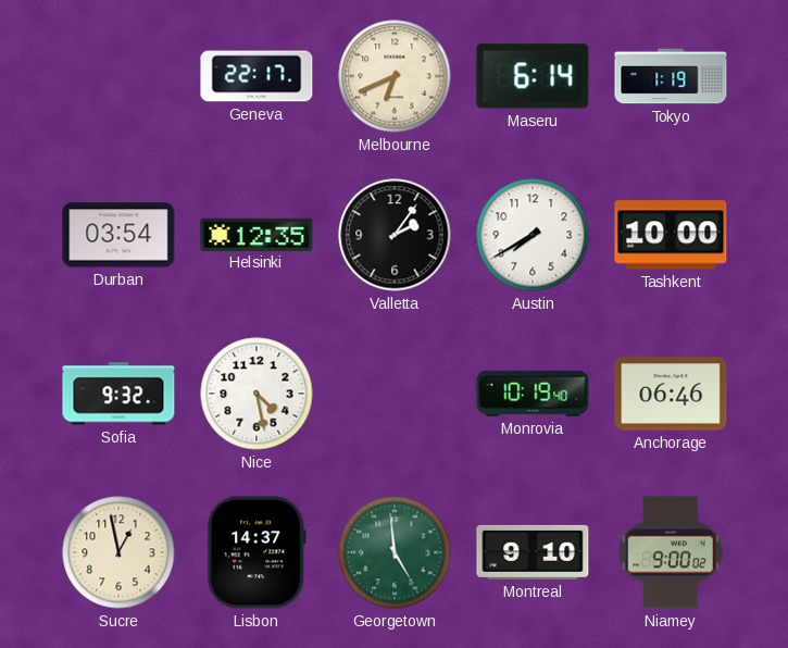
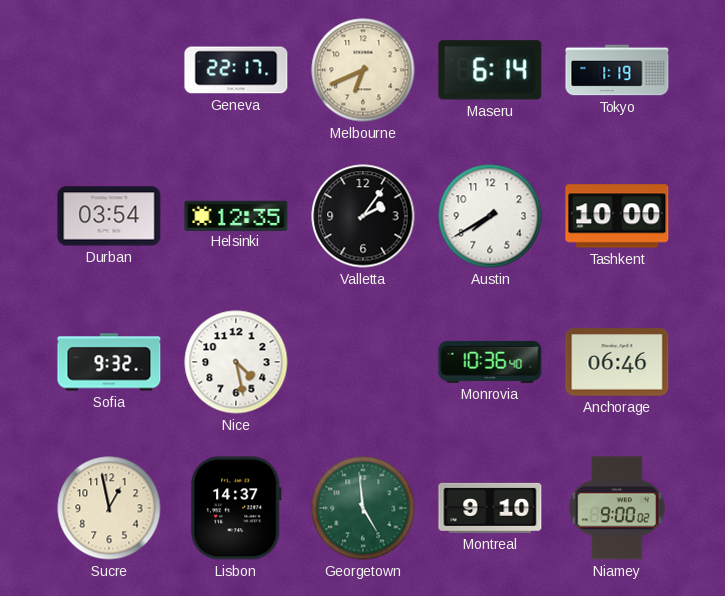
Monrovia: 10:19 -> 10:36 (490, 362)
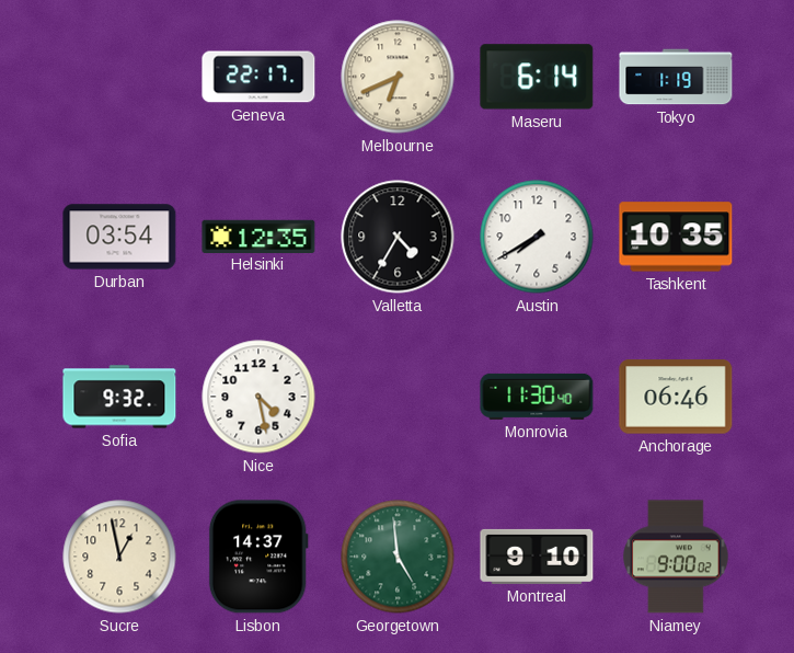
Valletta: 2:06 -> 4:35 (398, 237)
Tashkent: 10:00 -> 10:35 (676, 237)
Monrovia: 10:36 -> 11:30 (537, 397)
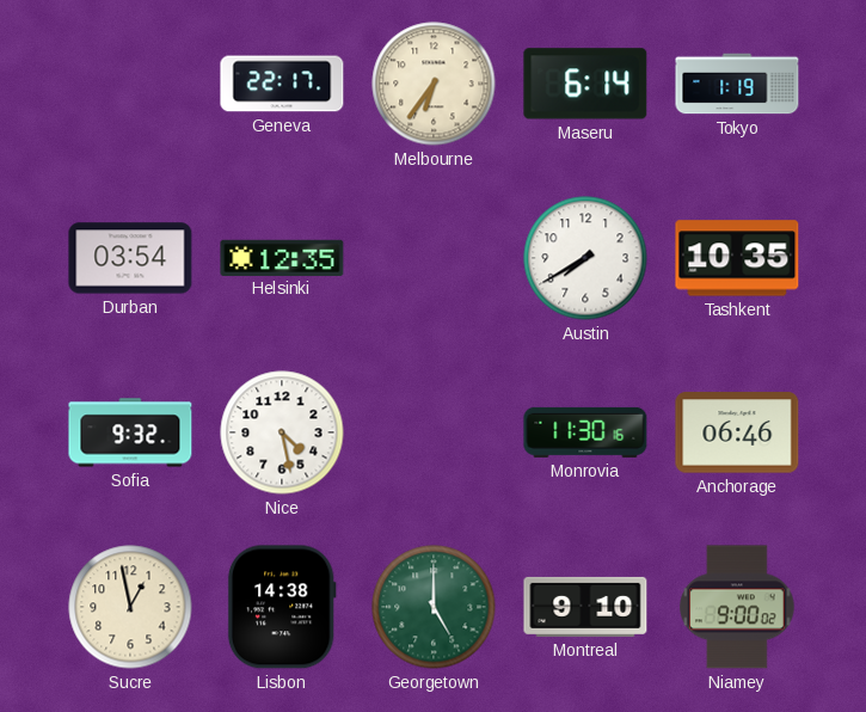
Melbourne: 6:41 -> 6:36 (434, 84)
Valletta: 4:35 -> none (398, 237)
Monrovia: 11:30:40 -> 11:30:16 (585, 432)
Lisbon: 14:37 -> 14:38 (282, 607)
Georgetown: 4:59 -> 5:00 (434, 607)
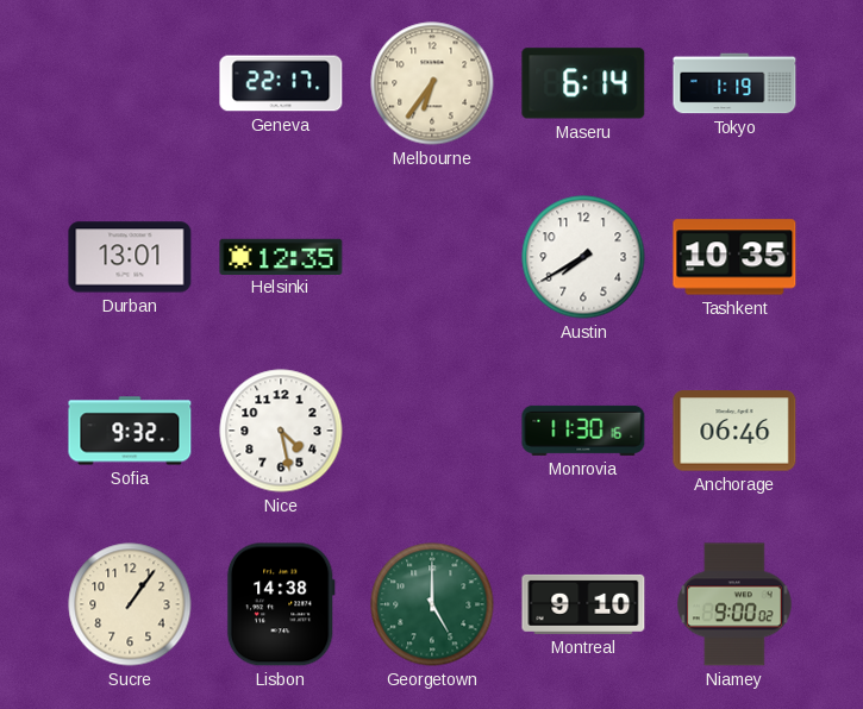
Durban: 03:54 -> 13:01 (130, 257)
Sucre: 12:58 -> 1:06 (130, 604)
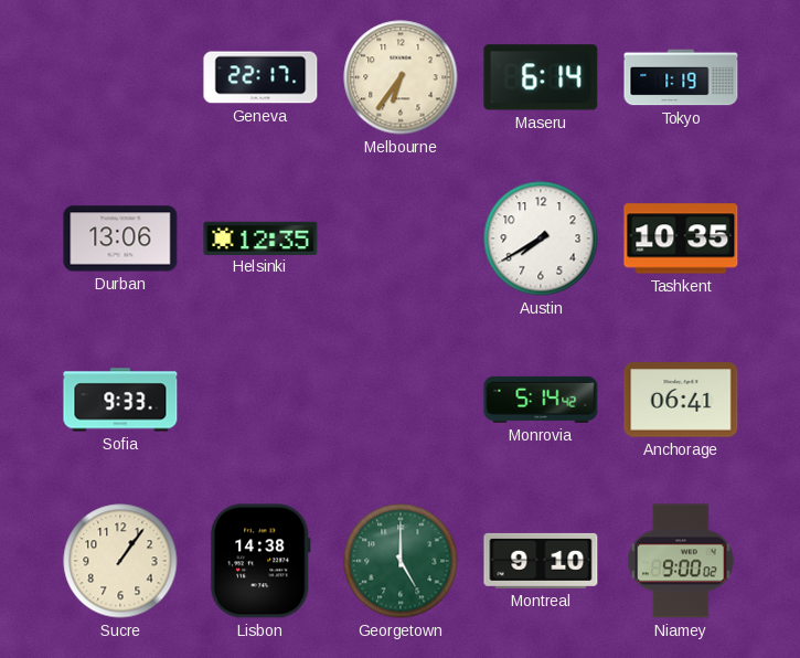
Durban: 13:01 -> 13:06 (120, 238)
Sofia: 9:32 -> 9:33 (120, 400)
Nice: 4:28 -> none (281, 431)
Monrovia: 11:30 -> 5:14 (541, 400)
Anchorage: 06:46 -> 06:41 (681, 400)
